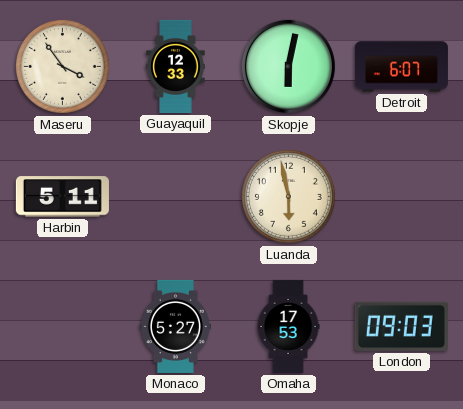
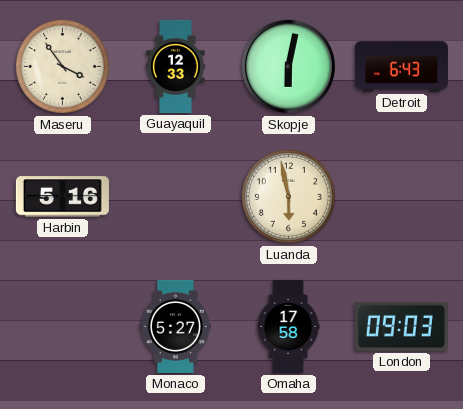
Detroit: 6:07 -> 6:43 (401, 67)
Harbin: 5:11 -> 5:16 (62, 197)
Omaha: 17:53 -> 17:58 (288, 326)
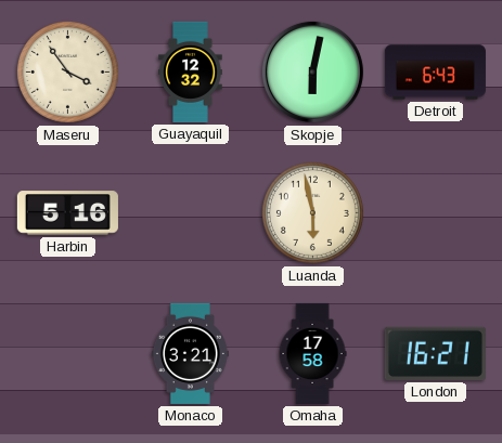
Guayaquil: 12:33 -> 12:32 (191, 71)
Monaco: 5:27 -> 3:21 (190, 353)
London: 09:03 -> 16:21 (435, 353)
